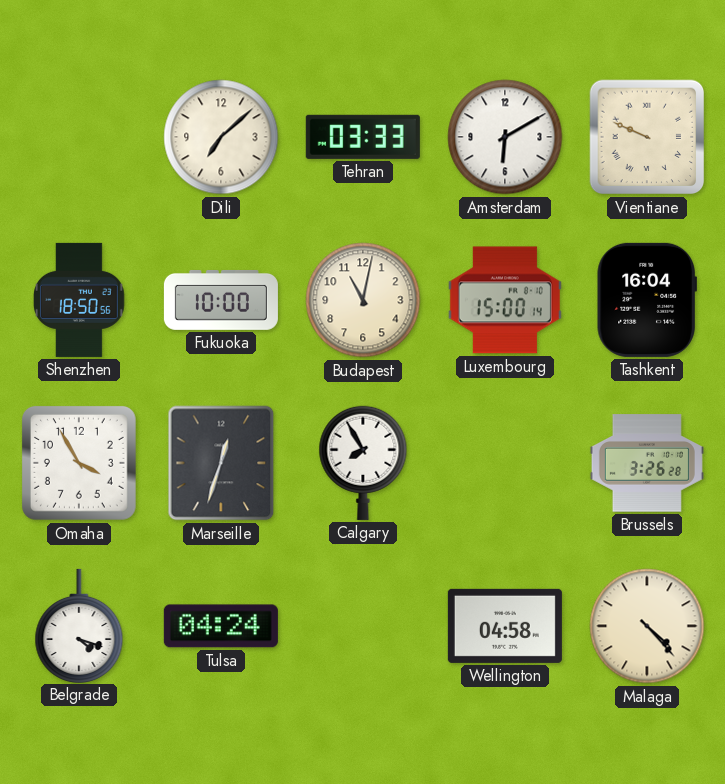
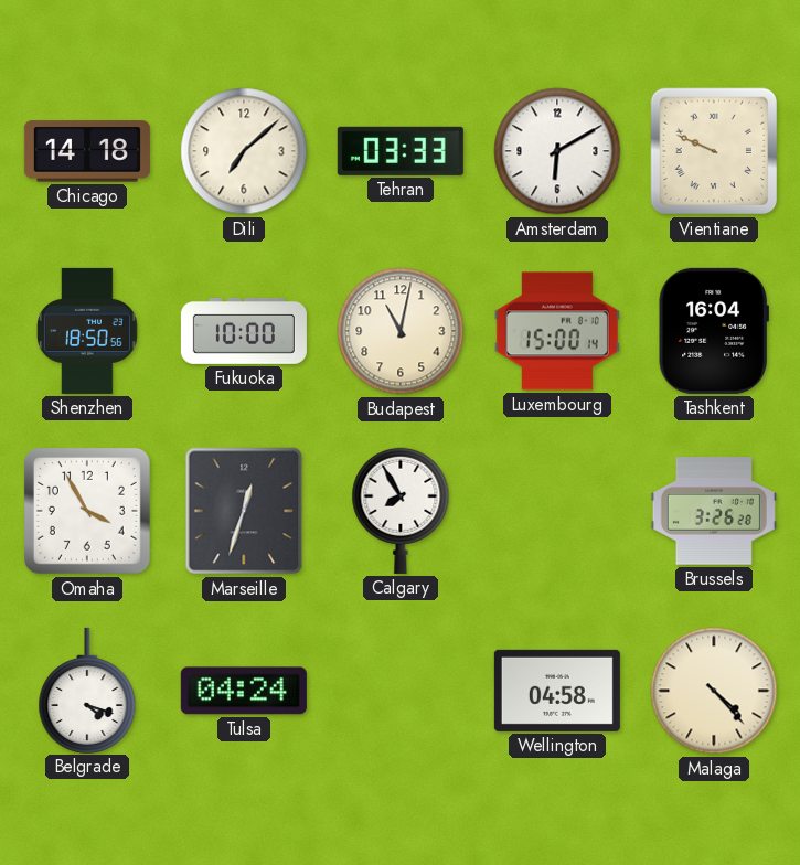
Chicago: none -> 14:18 (87, 151)
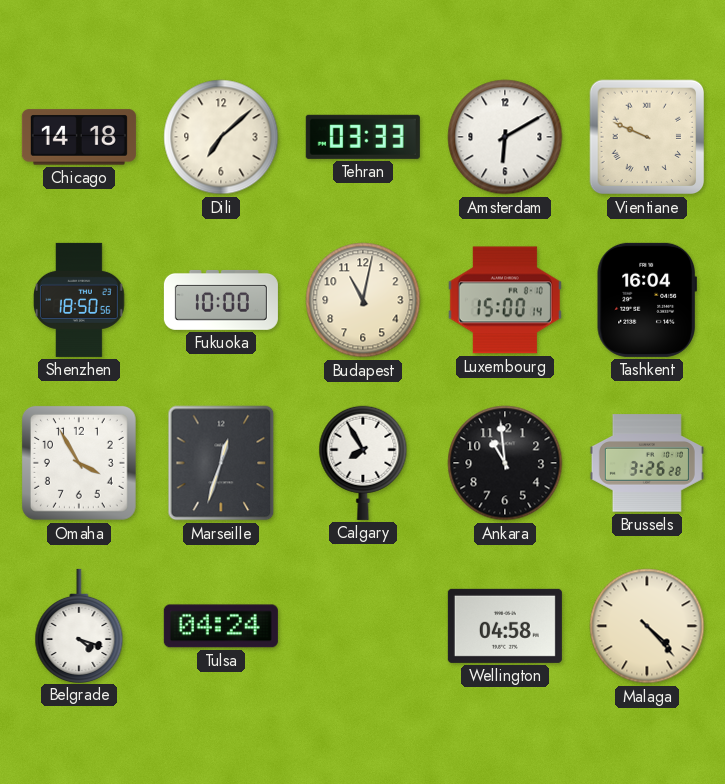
Ankara: none -> 10:59 (505, 463)
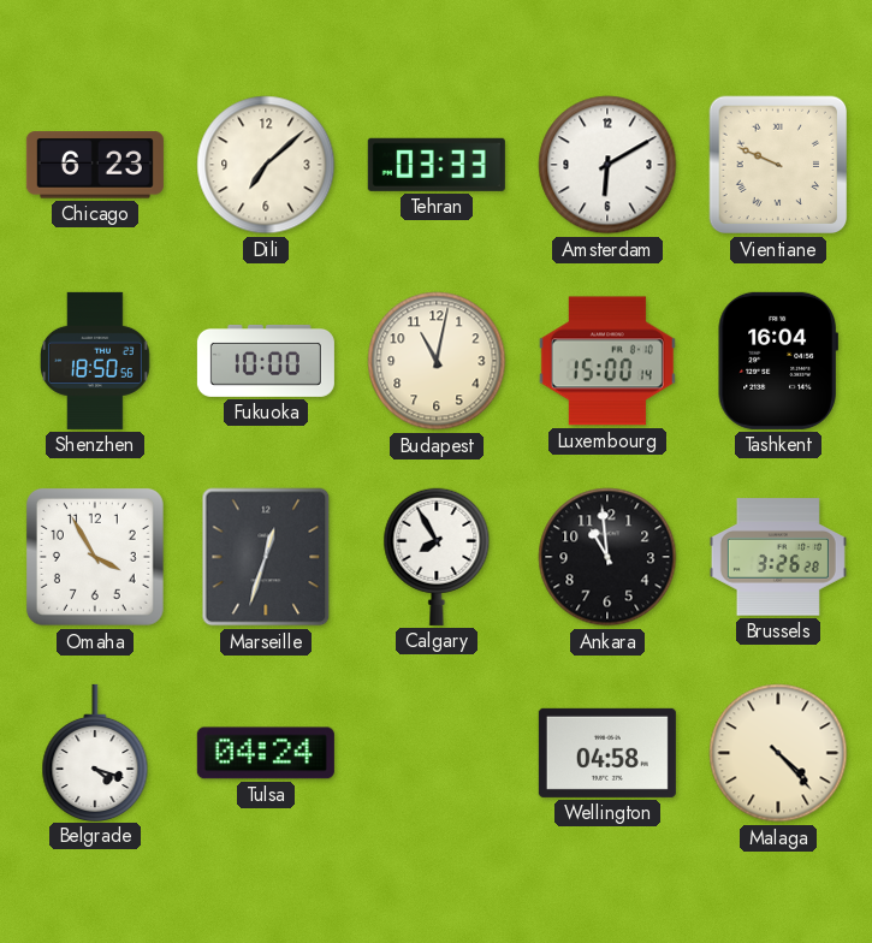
Chicago: 14:18 -> 6:23 (95, 165)
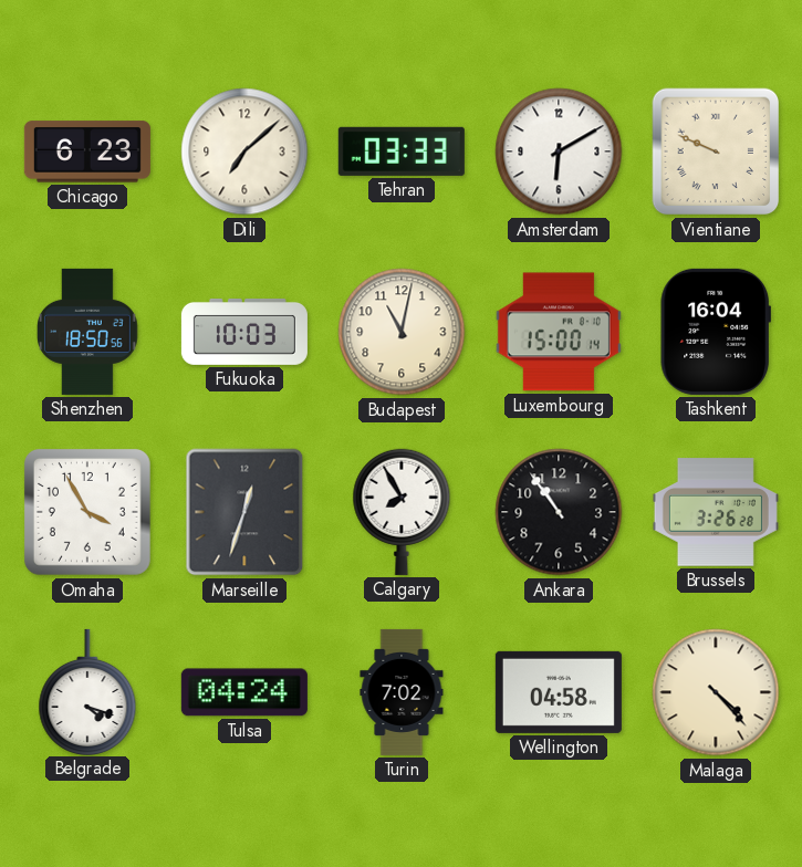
Fukuoka: 10:00 -> 10:03 (244, 332)
Ankara: 10:59 -> 10:54 (559, 512)
Turin: none -> 7:02 (402, 692)
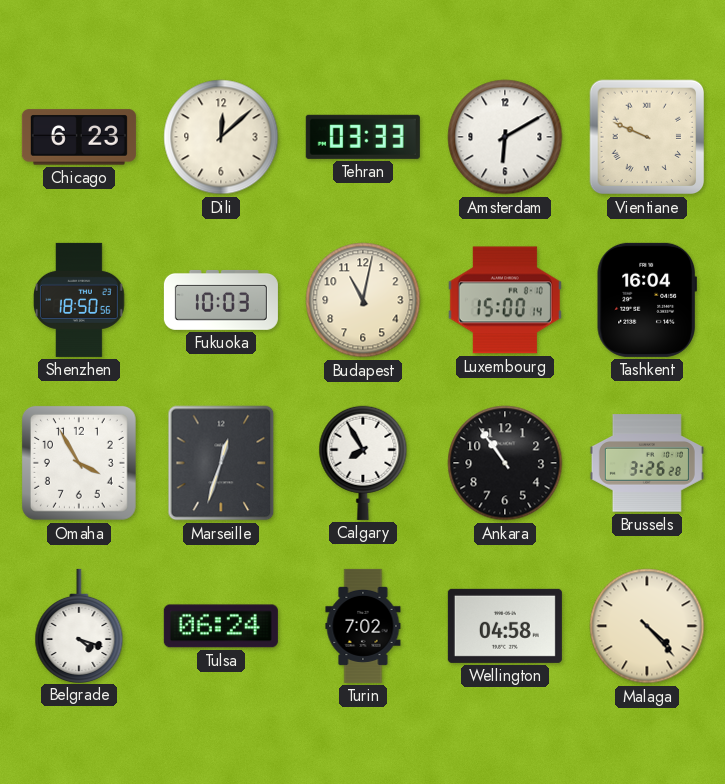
Dili: 7:08 -> 12:08 (221, 137)
Tulsa: 04:24 -> 06:24 (221, 626)
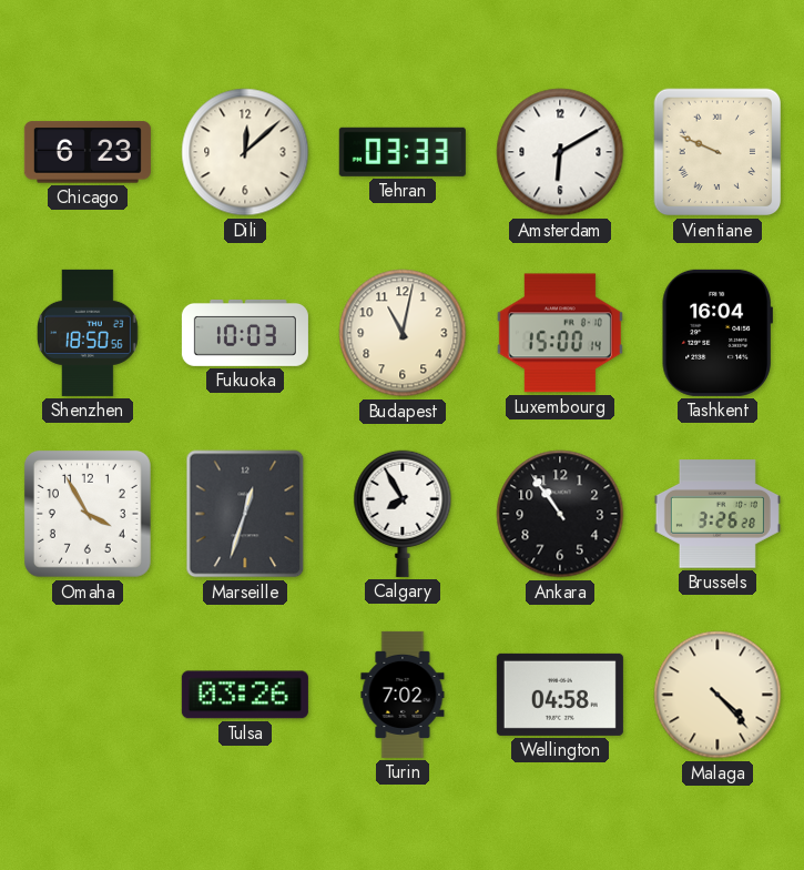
Belgrade: 4:18 -> none (79, 625)
Tulsa: 06:24 -> 03:26 (245, 695)
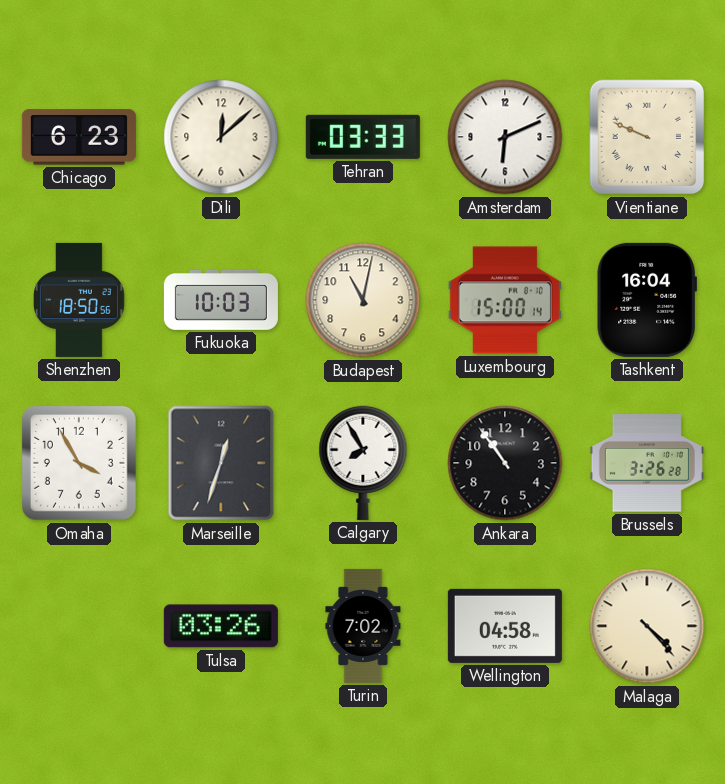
Amsterdam: 6:10 -> 6:11 (505, 137)
